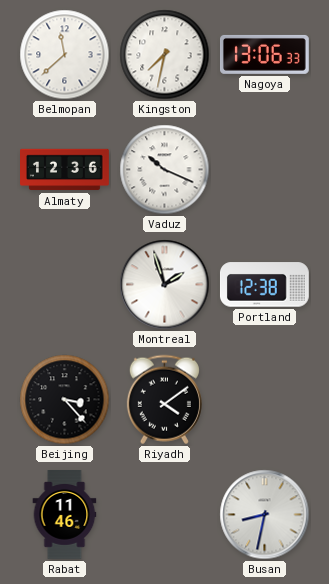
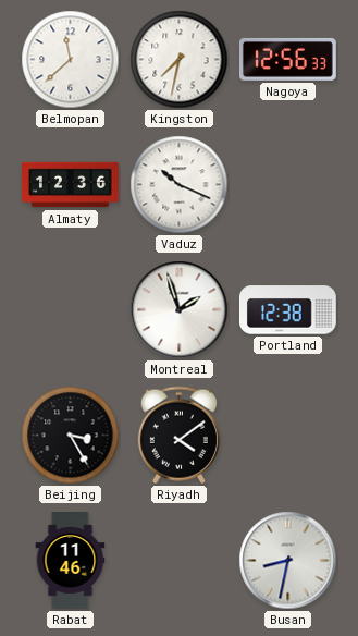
Nagoya: 13:06 -> 12:56 (288, 59)
Beijing: 3:23 -> 3:25 (71, 436)
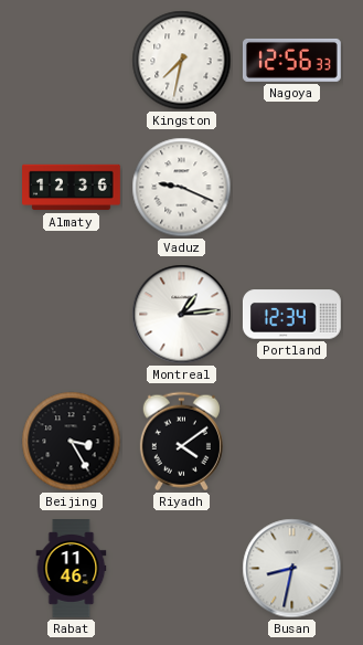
Belmopan: 11:38 -> none (71, 60)
Vaduz: 10:19 -> 9:19 (182, 188)
Montreal: 1:57 -> 1:14 (182, 315)
Portland: 12:38 -> 12:34 (291, 315)
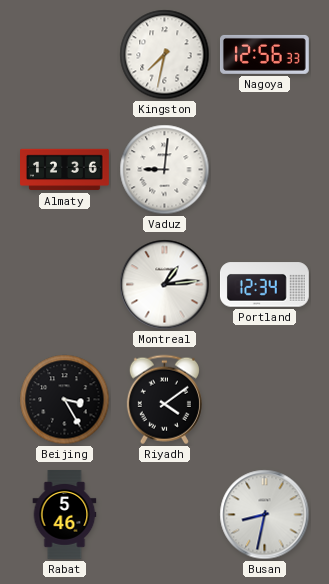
Vaduz: 9:19 -> 9:01 (165, 170)
Rabat: 11:46 -> 5:46 (65, 515)
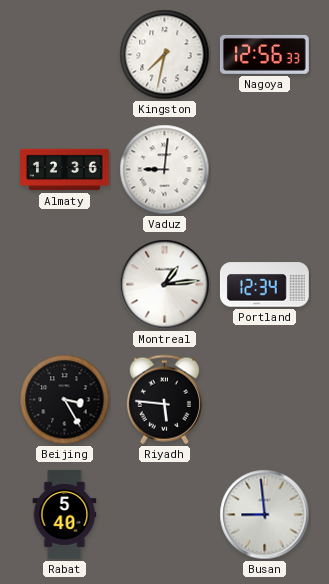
Riyadh: 4:09 -> 5:46 (164, 400)
Rabat: 5:46 -> 5:40 (65, 515)
Busan: 8:32 -> 8:59 (265, 515)
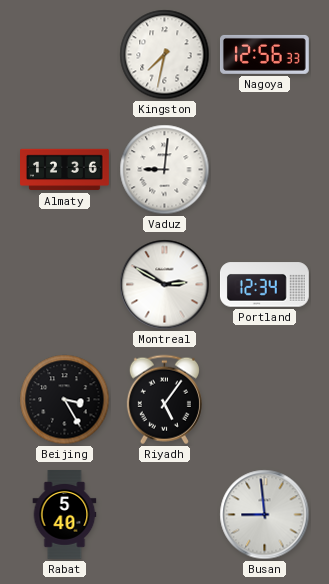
Montreal: 1:14 -> 2:50 (165, 285)
Riyadh: 5:46 -> 5:06 (164, 400)
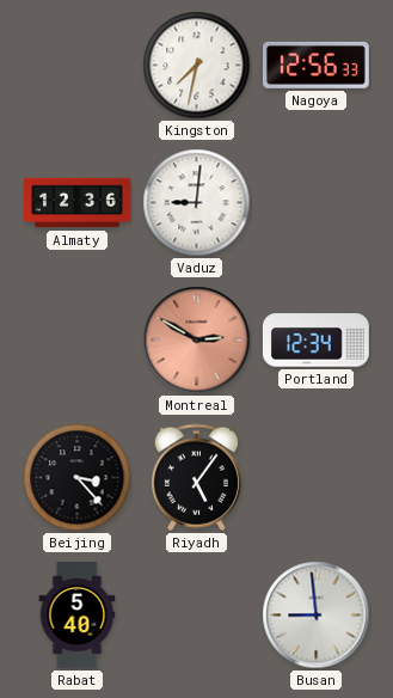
Montreal dial: white -> salmon (197, 341)
Beijing: 3:25 -> 3:23 (78, 478)
